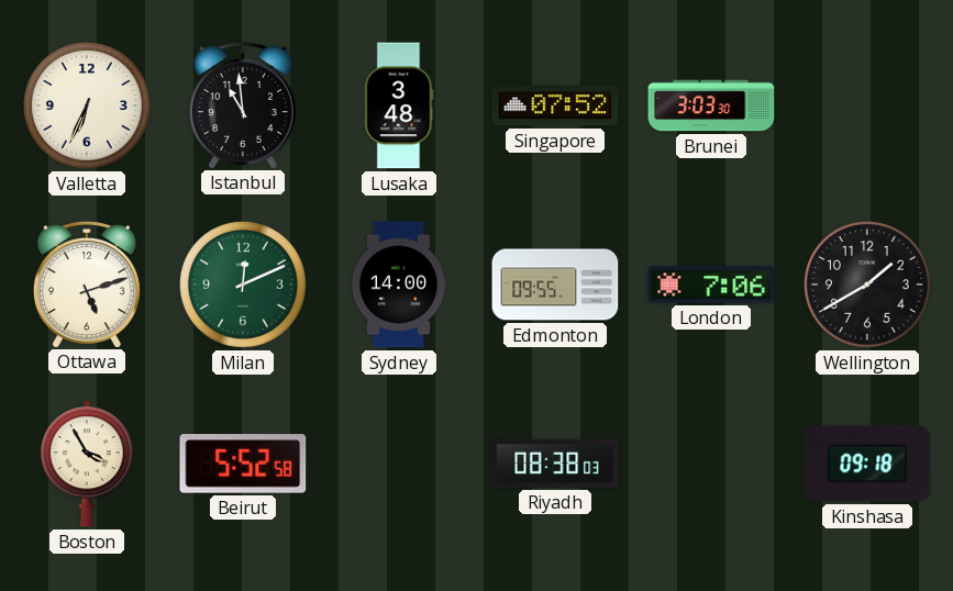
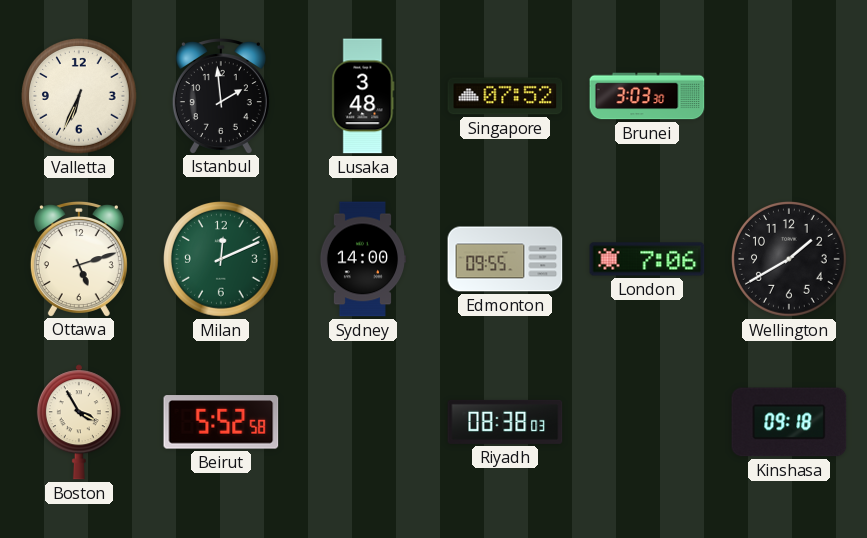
Istanbul: 10:59 -> 1:59 (221, 96)
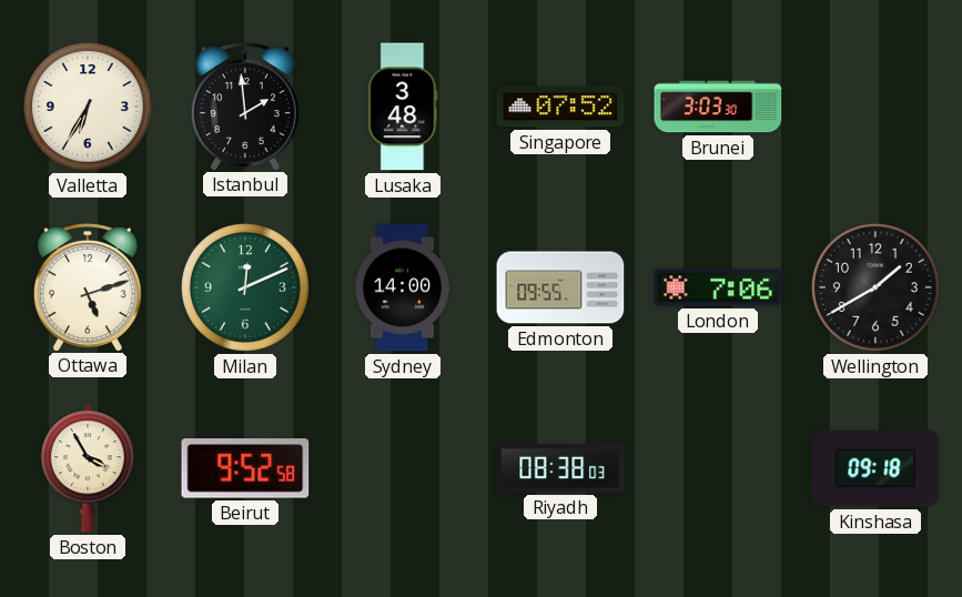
Valletta: 6:34 -> 6:35 (89, 108)
Beirut: 5:52 -> 9:52 (245, 468)
